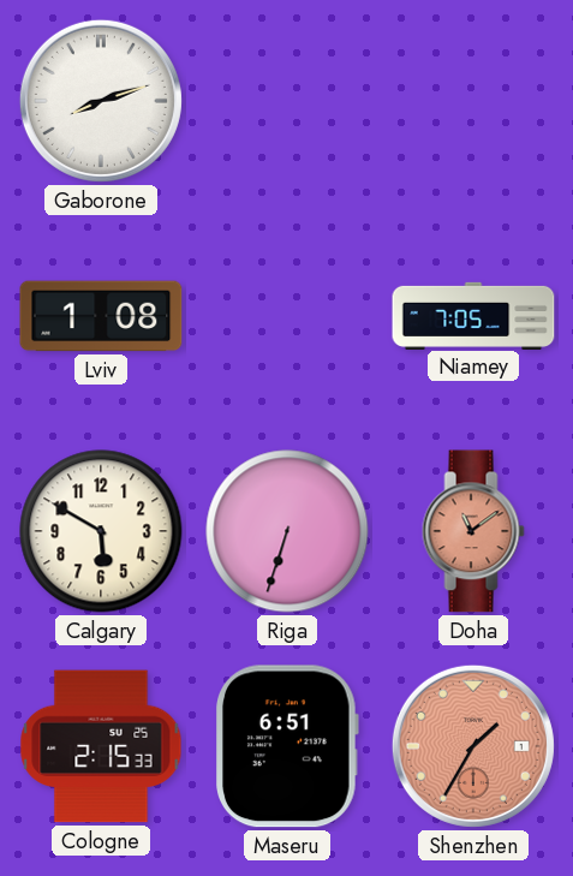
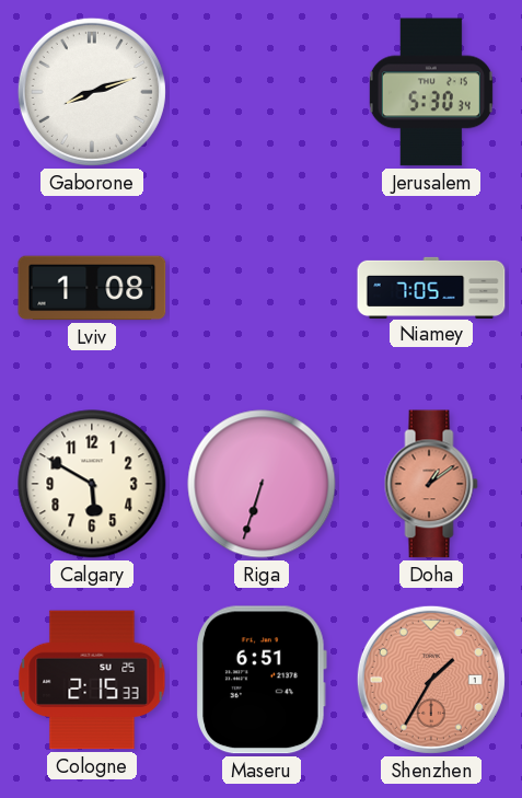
Jerusalem: none -> 5:30 (431, 92)
Doha: 11:09 -> 1:09 (431, 484)
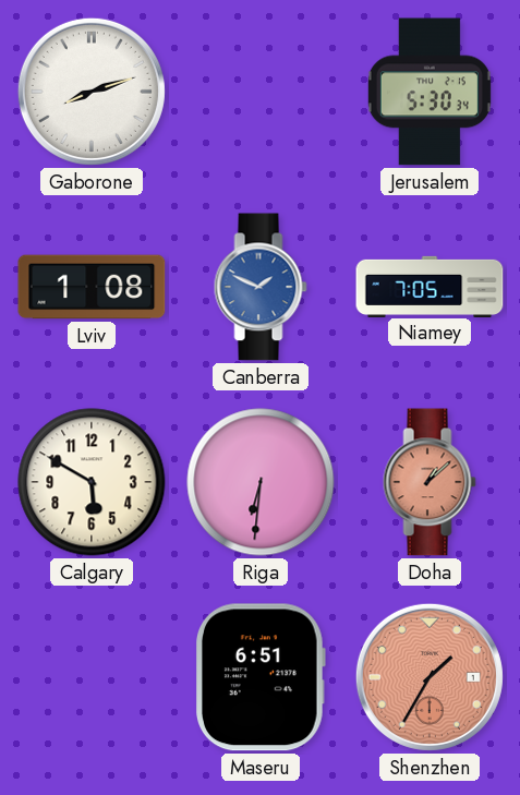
Canberra: none -> 1:49 (261, 287)
Riga: 6:33 -> 6:31 (261, 482)
Doha: 1:09 -> 1:08 (430, 482)
Cologne: 2:15 -> none (92, 680)
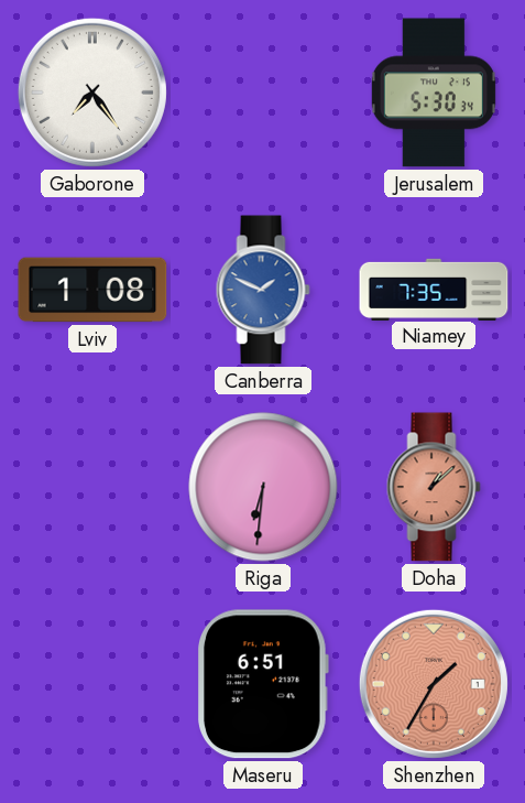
Gaborone: 8:12 -> 7:24 (92, 93)
Niamey: 7:05 -> 7:35 (434, 289)
Calgary: 5:50 -> none (92, 482)
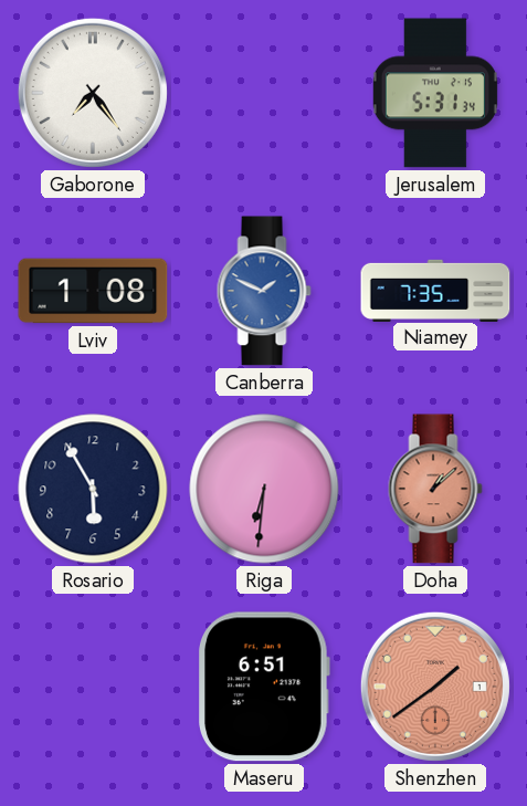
Jerusalem: 5:30 -> 5:31 (435, 93)
Rosario: none -> 5:55 (93, 489)
Shenzhen: 1:35 -> 1:39 (435, 687)
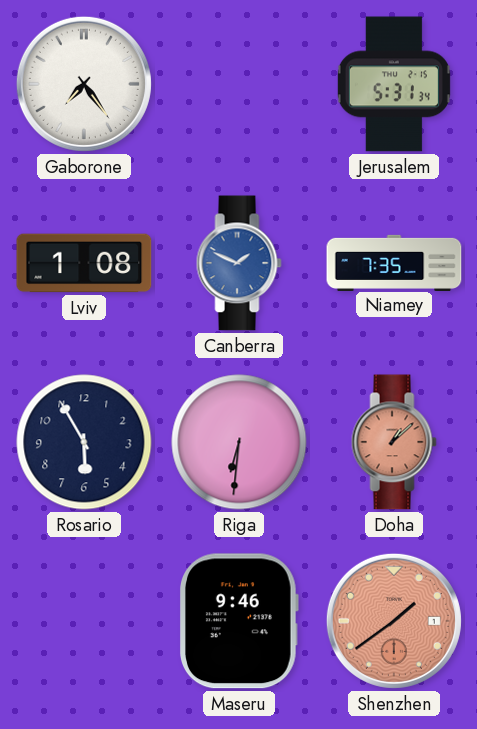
Maseru: 6:51 -> 9:46 (239, 621)
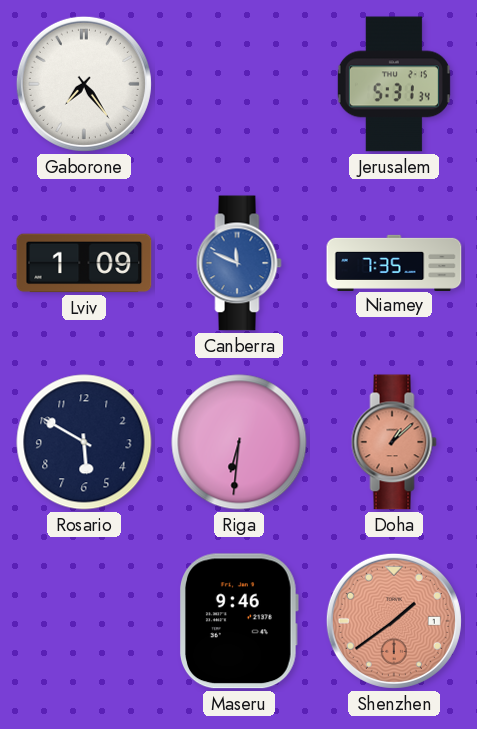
Lviv: 1:08 -> 1:09 (84, 263)
Canberra: 1:49 -> 11:49 (239, 263)
Rosario: 5:55 -> 5:50 (84, 442)
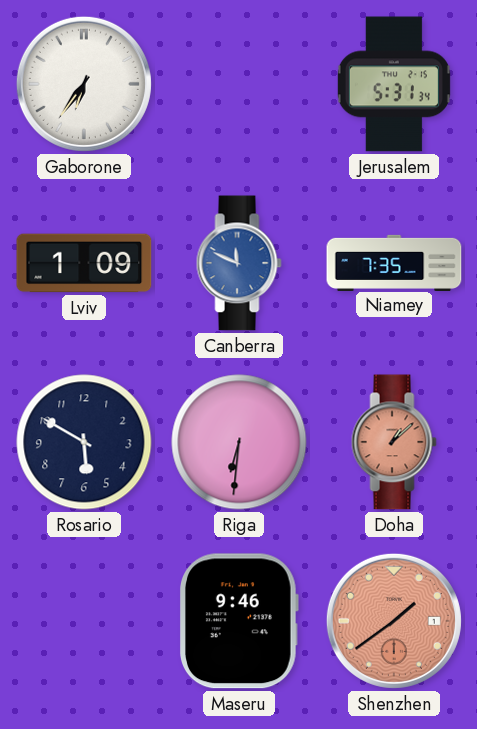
Gaborone: 7:24 -> 6:36 (84, 84)
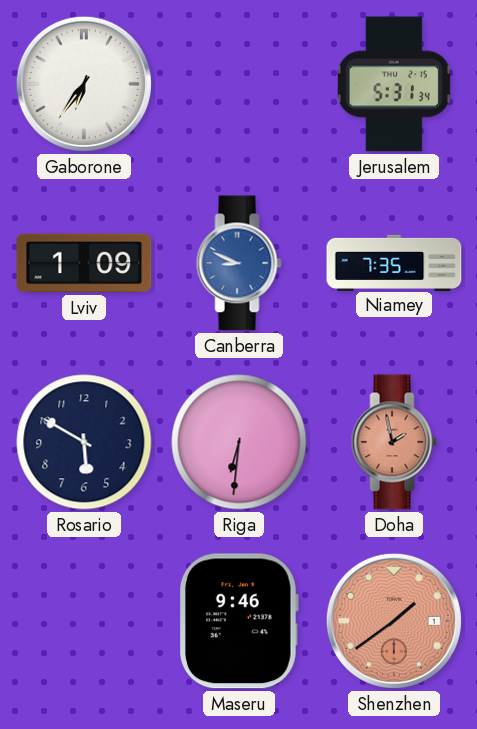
Canberra: 11:49 -> 8:49 (239, 263)
Doha: 1:08 -> 1:58 (394, 442)
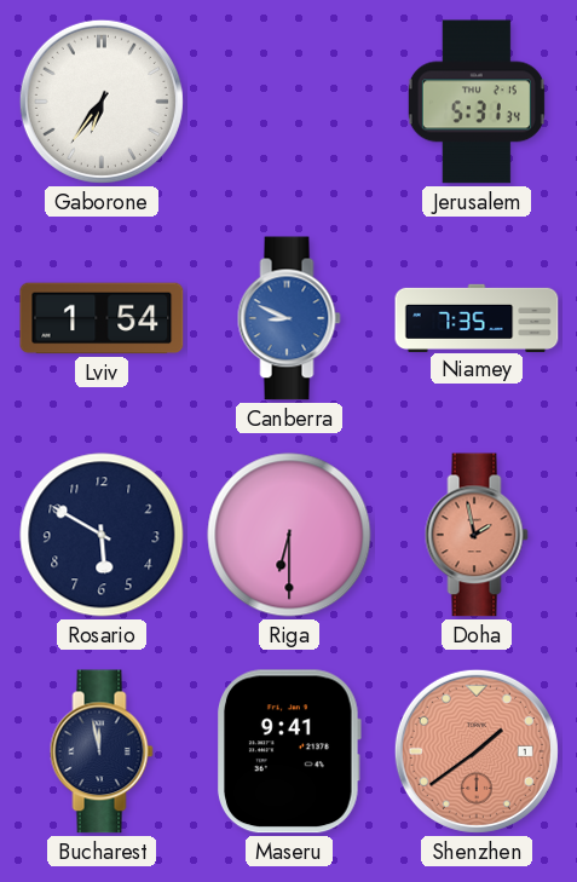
Lviv: 1:09 -> 1:54 (102, 318)
Riga: 6:31 -> 6:30 (289, 535)
Bucharest: none -> 11:58 (102, 751)
Maseru: 9:46 -> 9:41 (289, 751)
